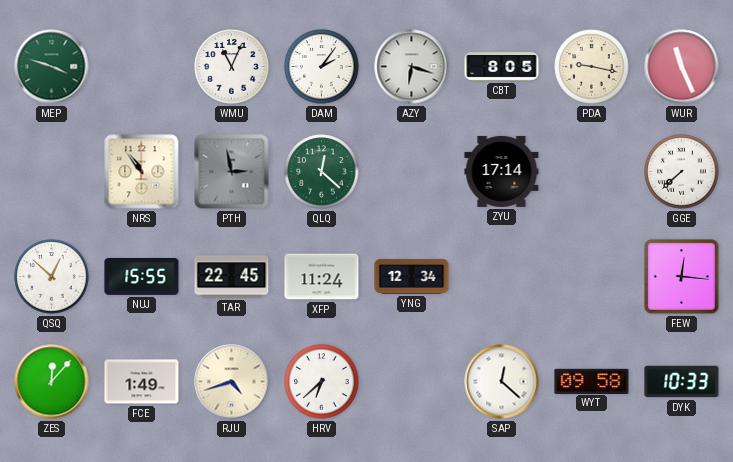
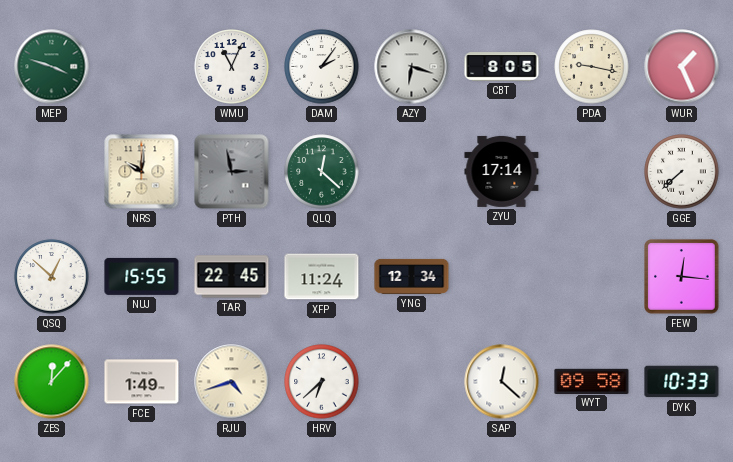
WUR: 11:26 -> 1:26 (682, 67)
NRS: 10:54 -> 10:01 (142, 172)
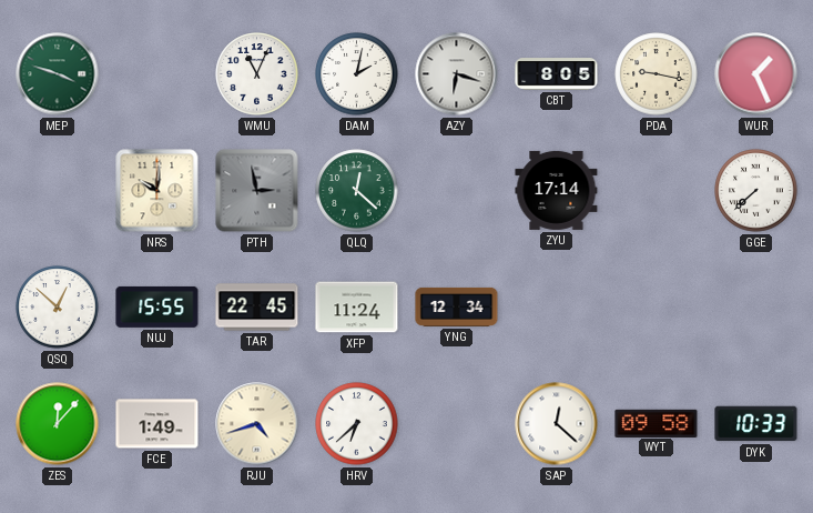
DAM: 2:06 -> 2:02 (357, 74)
FEW: 12:16 -> none (682, 277)
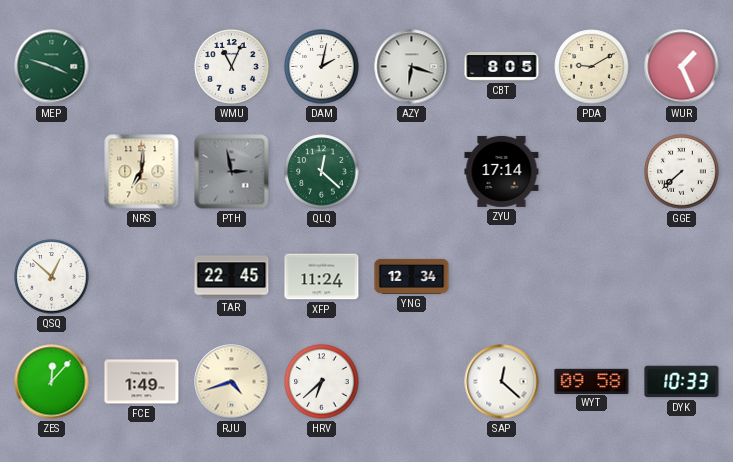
PDA: 9:17 -> 9:10 (592, 67)
NRS: 10:01 -> 7:01 (142, 172)
NUJ: 15:55 -> none (157, 306)
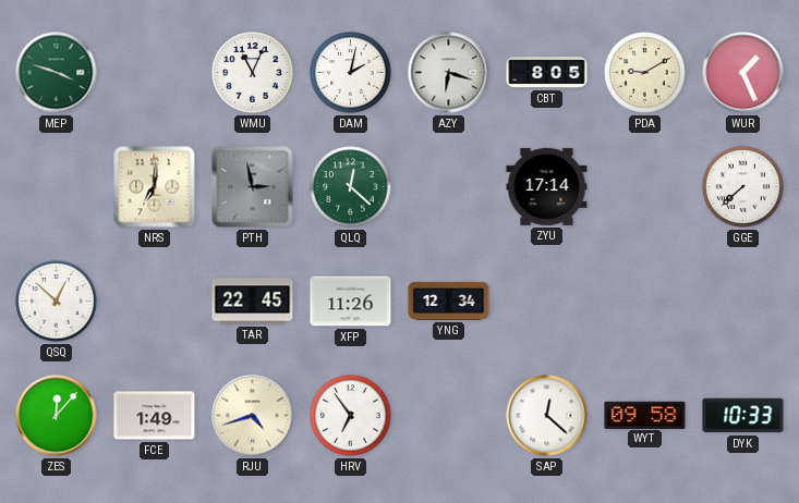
XFP: 11:24 -> 11:26 (351, 302)
HRV: 6:38 -> 6:54 (351, 416)
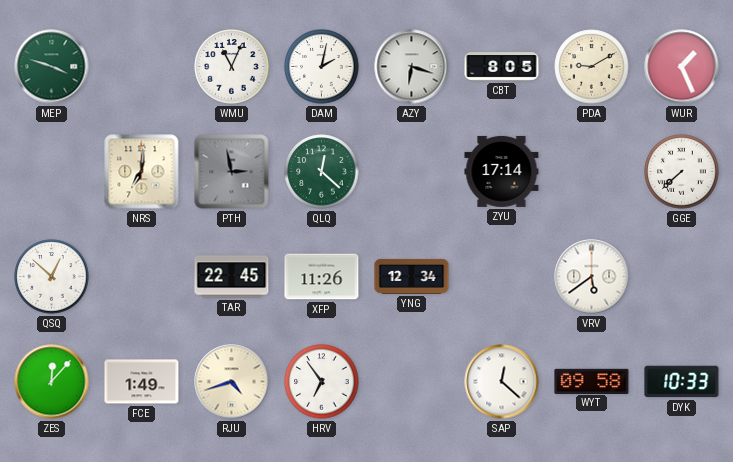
VRV: none -> 5:39 (592, 277)
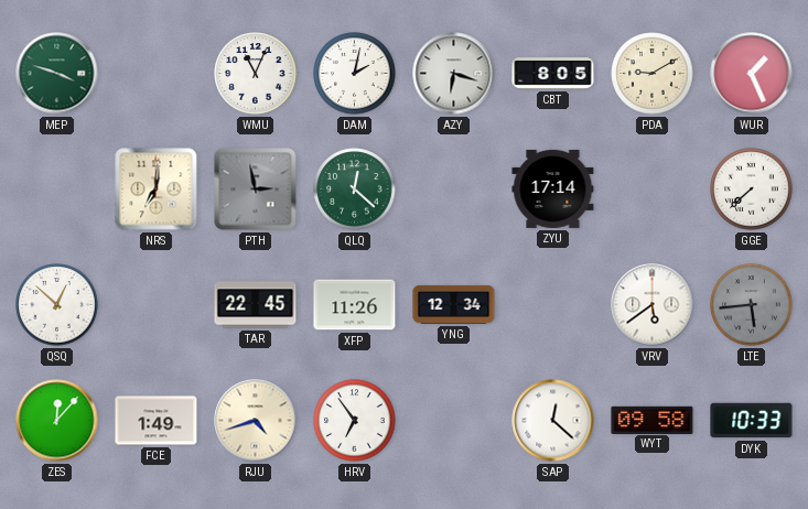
LTE: none -> 5:44 (752, 305)
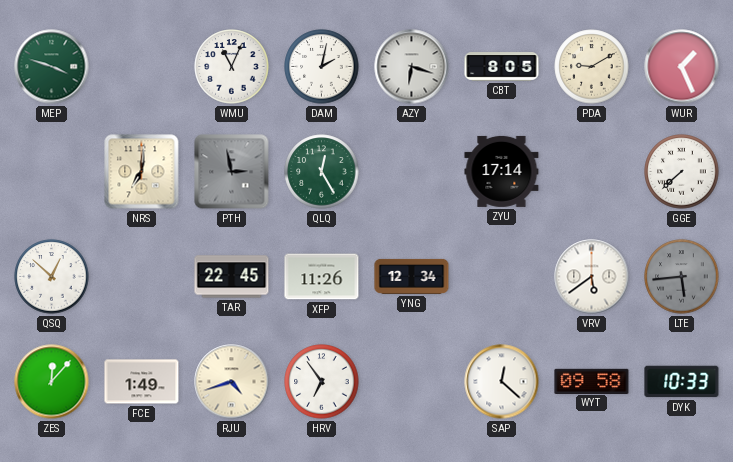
QLQ: 12:22 -> 12:25 (322, 172)
